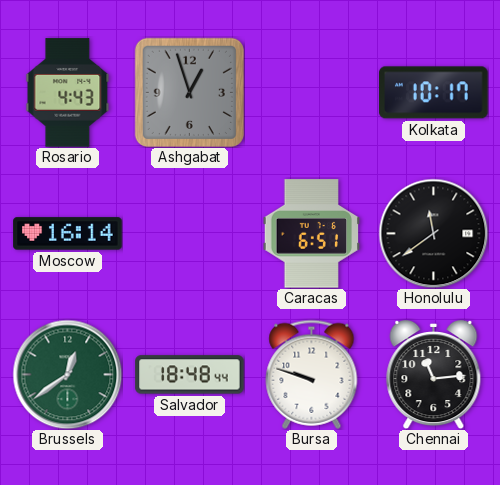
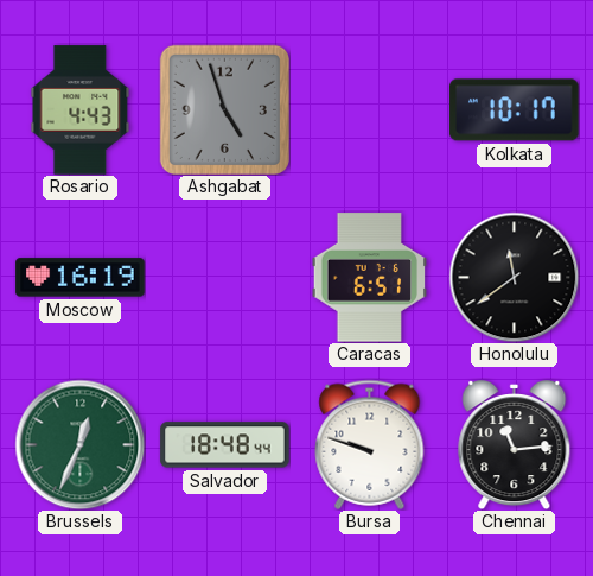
Ashgabat: 12:57 -> 4:57 (224, 109)
Moscow: 16:14 -> 16:19 (81, 278)
Brussels: 12:39 -> 12:34 (79, 444)
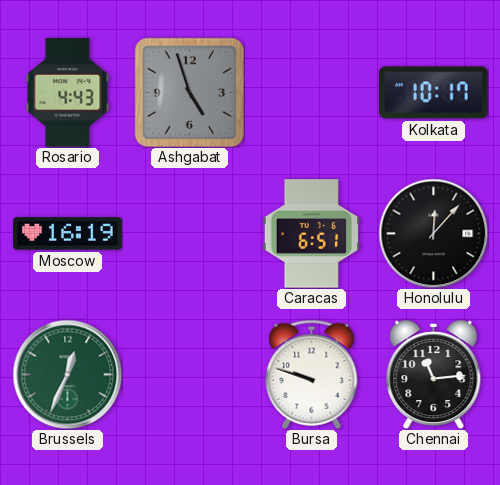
Honolulu: 11:39 -> 12:07 (433, 233)
Salvador: 18:48 -> none (225, 445)
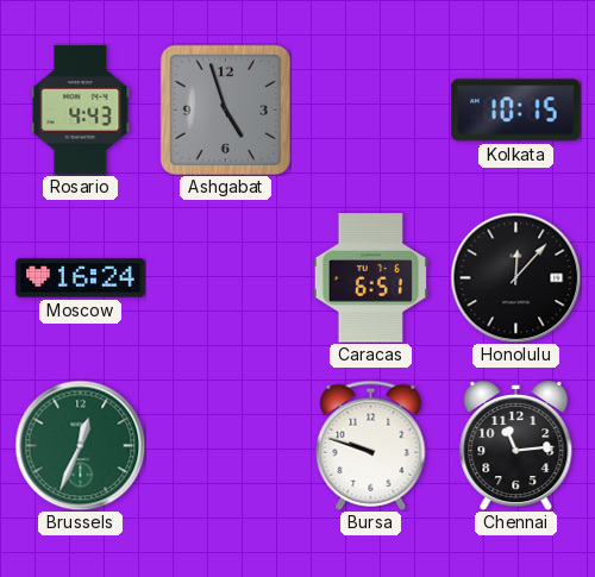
Kolkata: 10:17 -> 10:15 (516, 111)
Moscow: 16:19 -> 16:24 (81, 278)
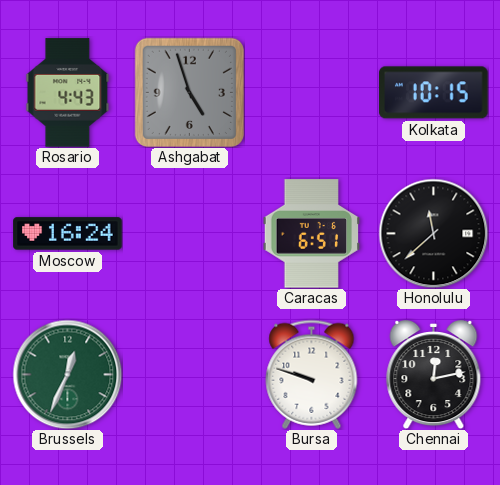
Honolulu: 12:07 -> 11:38 (433, 233)
Chennai: 11:14 -> 12:13 (434, 375)
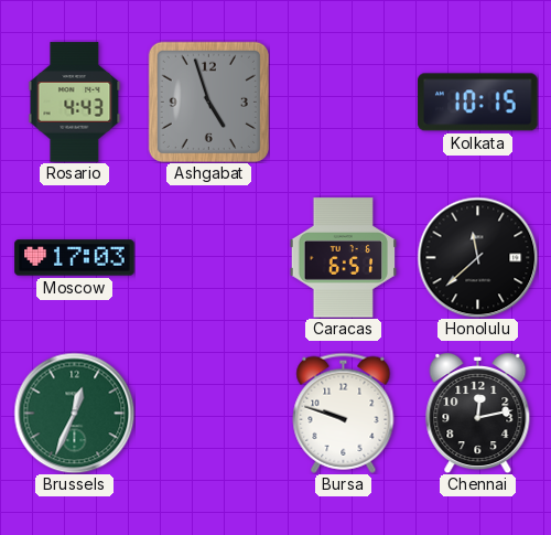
Moscow: 16:24 -> 17:03 (75, 258)
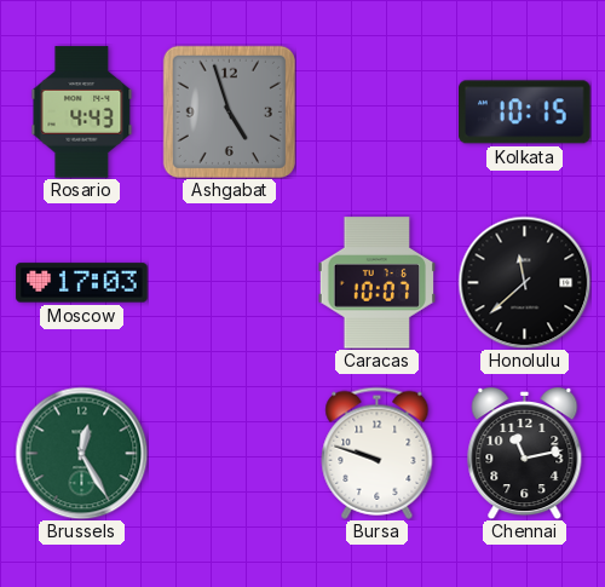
Caracas: 6:51 -> 10:07 (378, 283)
Brussels: 12:34 -> 12:25 (81, 453)
Chennai: 12:13 -> 11:13 (525, 454)
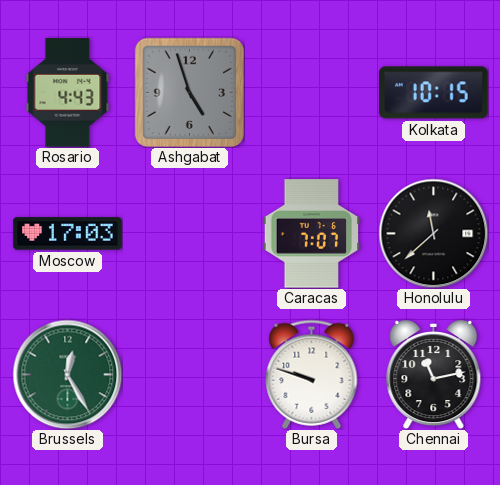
Caracas: 10:07 -> 7:07 (312, 234)
